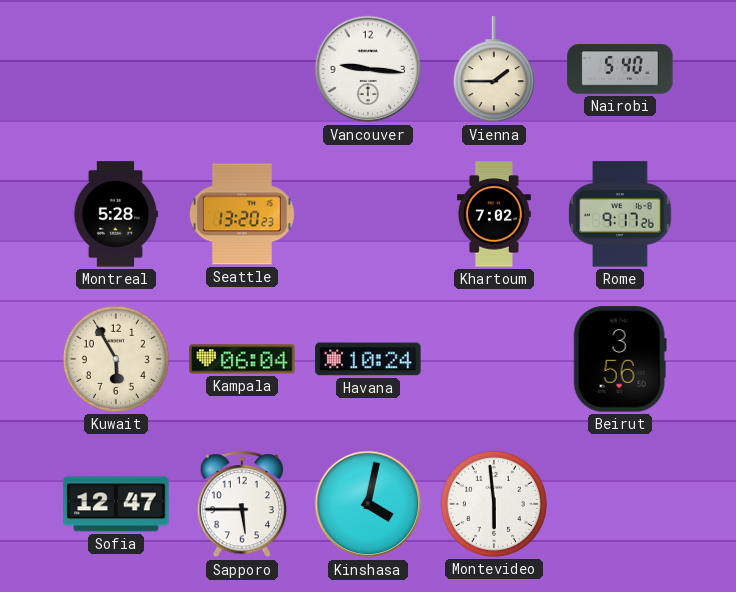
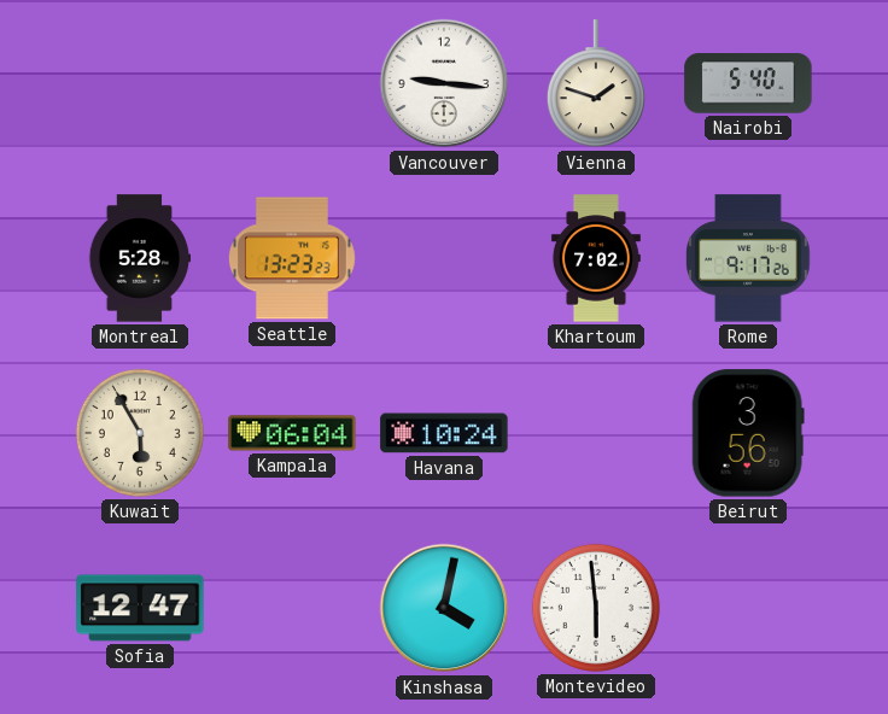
Vienna: 1:45 -> 1:48 (596, 84)
Seattle: 13:20 -> 13:23 (292, 258)
Sapporo: 5:45 -> none (241, 505)
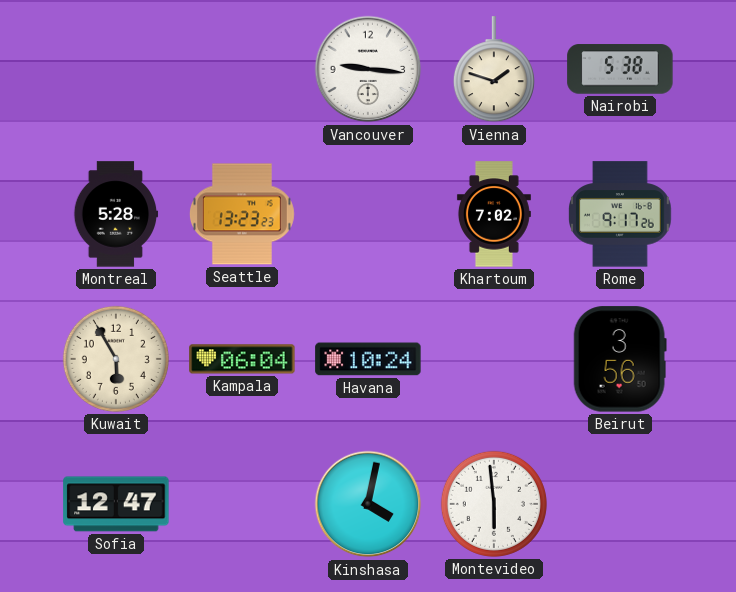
Nairobi: 5:40 -> 5:38 (620, 69)
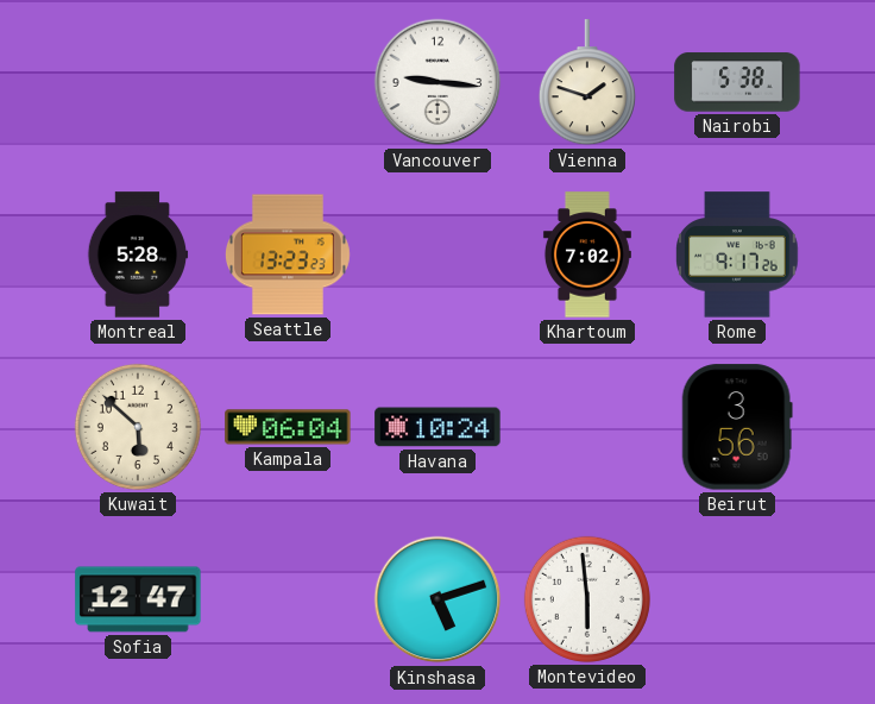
Kuwait: 5:55 -> 5:52 (138, 427)
Kinshasa: 4:02 -> 5:12 (437, 599)
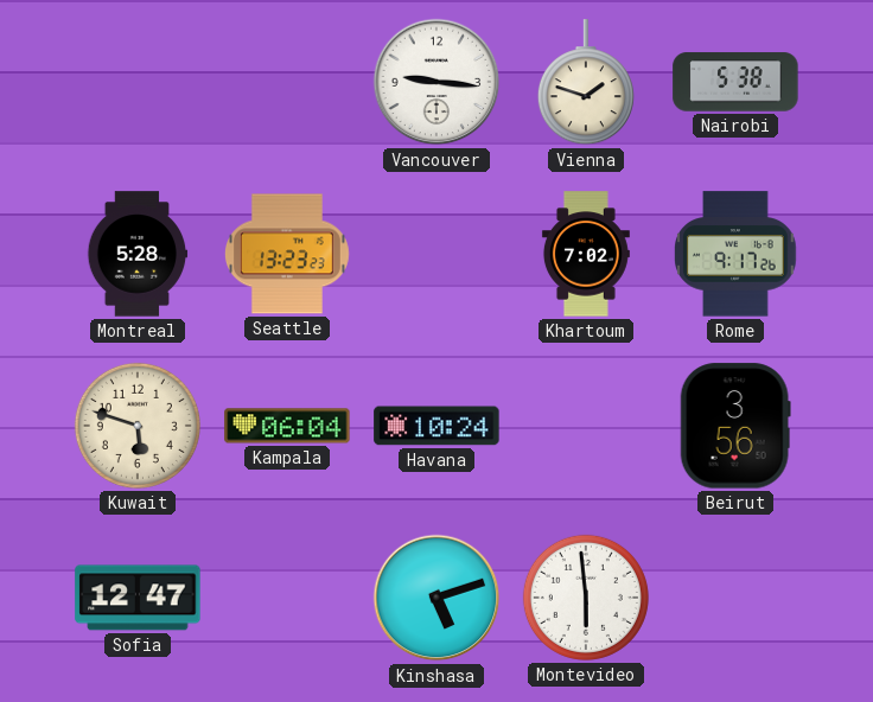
Kuwait: 5:52 -> 5:48 (138, 426)
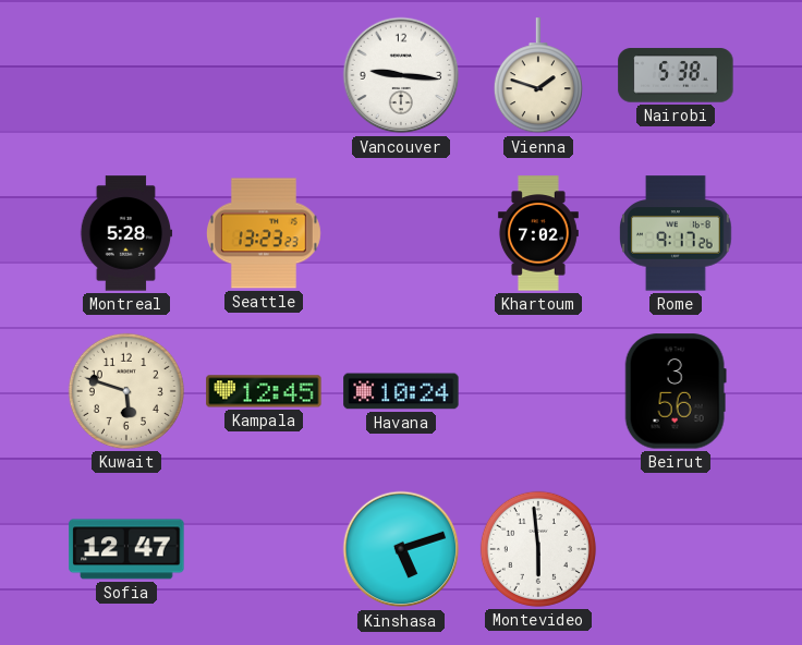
Kampala: 06:04 -> 12:45 (264, 391)
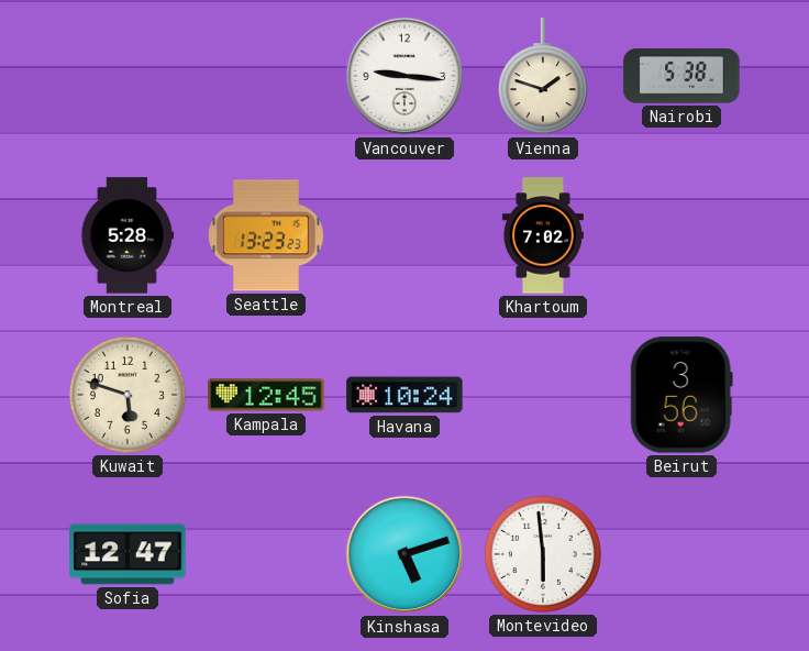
Rome: 9:17 -> none (677, 233)
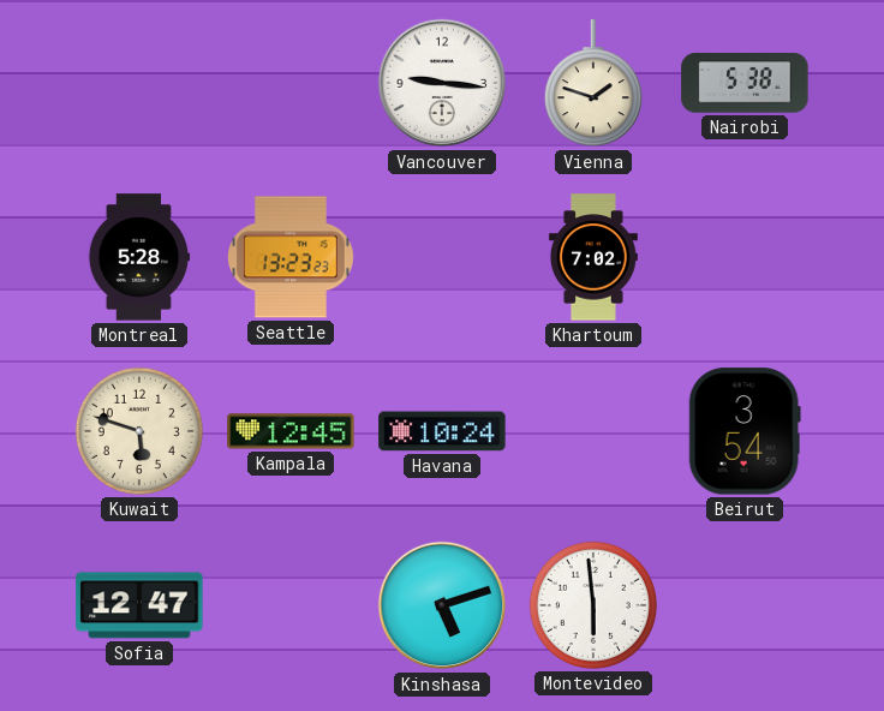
Beirut: 3:56 -> 3:54 (745, 431)
